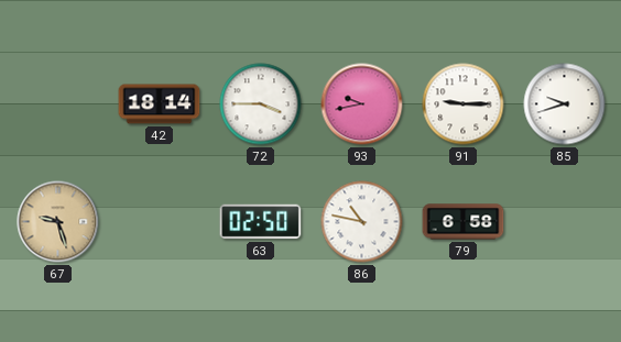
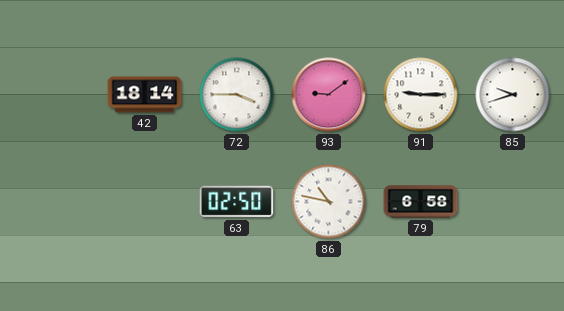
93: 9:43 -> 9:09 (329, 95)
67: 9:27 -> none (58, 222)
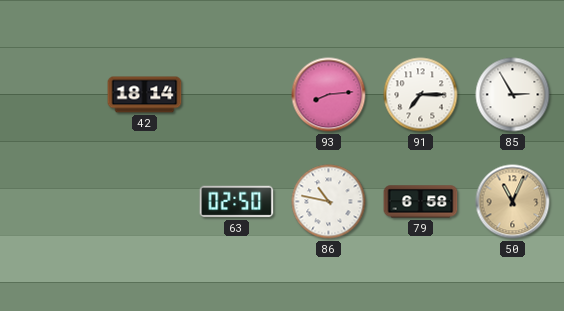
72: 3:45 -> none (237, 95)
93: 9:09 -> 8:14 (329, 95)
91: 9:15 -> 7:15 (421, 95)
85: 9:42 -> 2:55 (513, 95)
50: none -> 11:04 (513, 202)
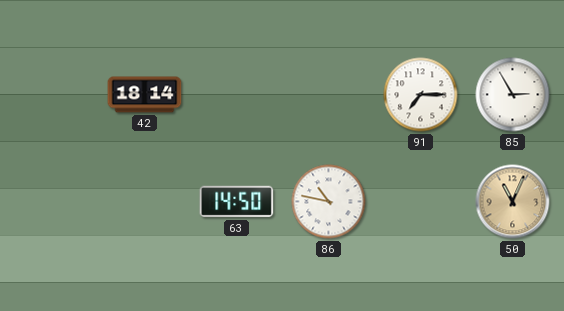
93: 8:14 -> none (329, 95)
63: 02:50 -> 14:50 (237, 202)
79: 6:58 -> none (421, 202)
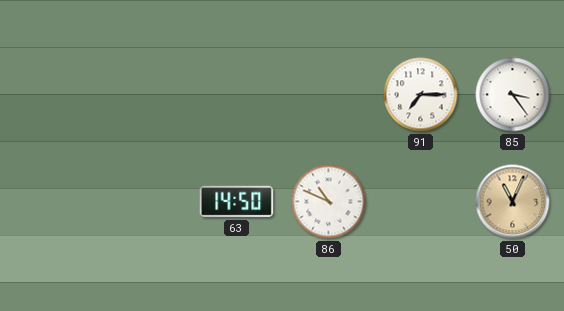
42: 18:14 -> none (145, 95)
85: 2:55 -> 3:24 (513, 95)
86: 10:47 -> 10:49 (329, 202)
